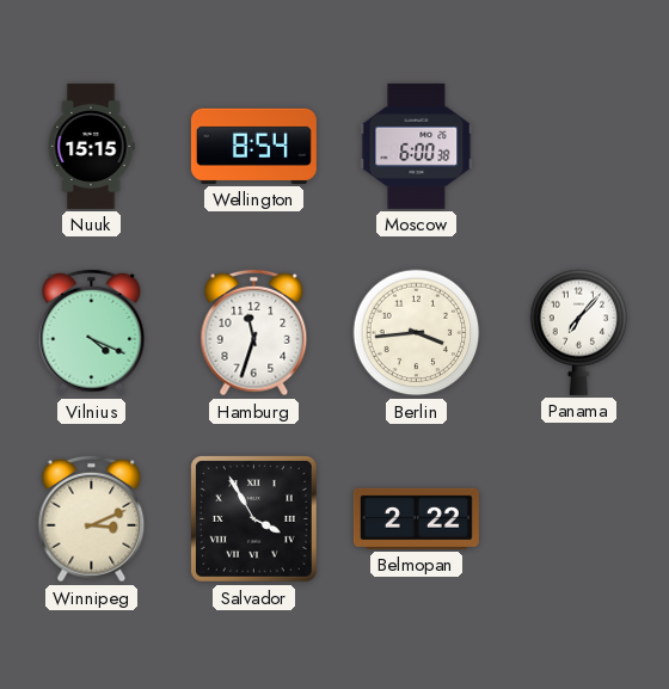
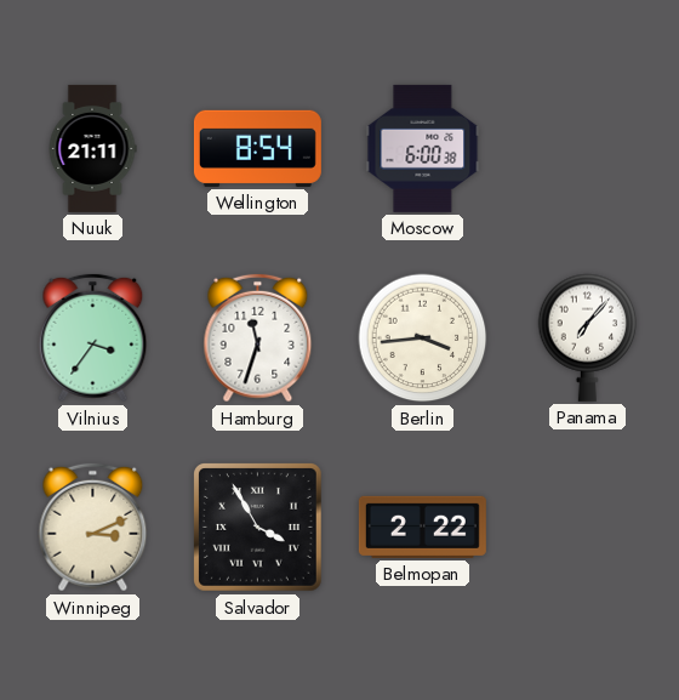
Nuuk: 15:15 -> 21:11 (92, 148)
Vilnius: 4:19 -> 3:36 (93, 338)
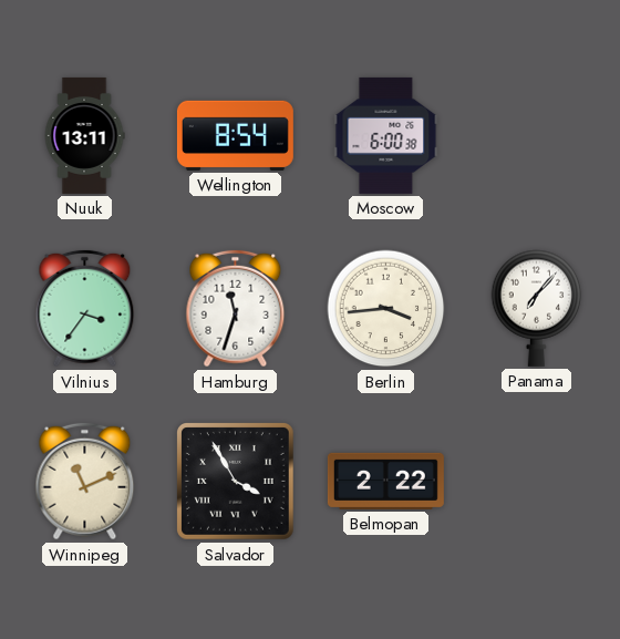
Nuuk: 21:11 -> 13:11 (84, 135)
Winnipeg: 3:11 -> 11:11 (85, 482)
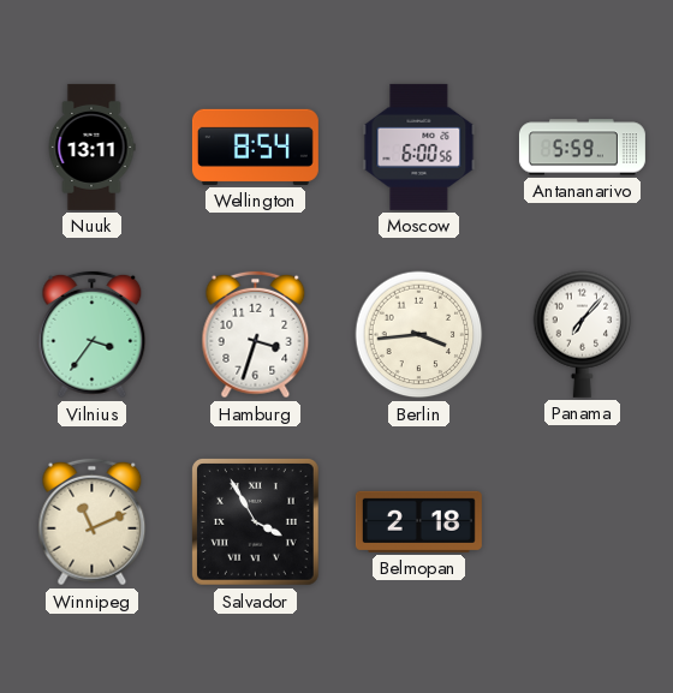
Moscow: 6:00:38 -> 6:00:56 (419, 147)
Antananarivo: none -> 5:59 (582, 148)
Hamburg: 11:33 -> 3:33 (256, 335)
Belmopan: 2:22 -> 2:18 (418, 521)
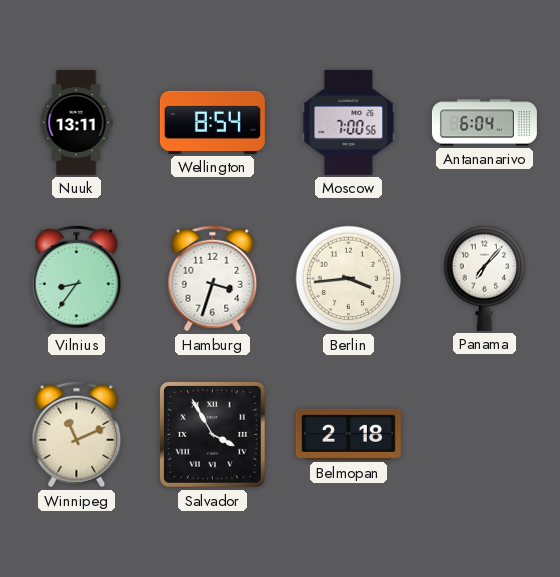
Moscow: 6:00 -> 7:00 (349, 122)
Antananarivo: 5:59 -> 6:04 (484, 123)
Vilnius: 3:36 -> 8:36 (77, 279)
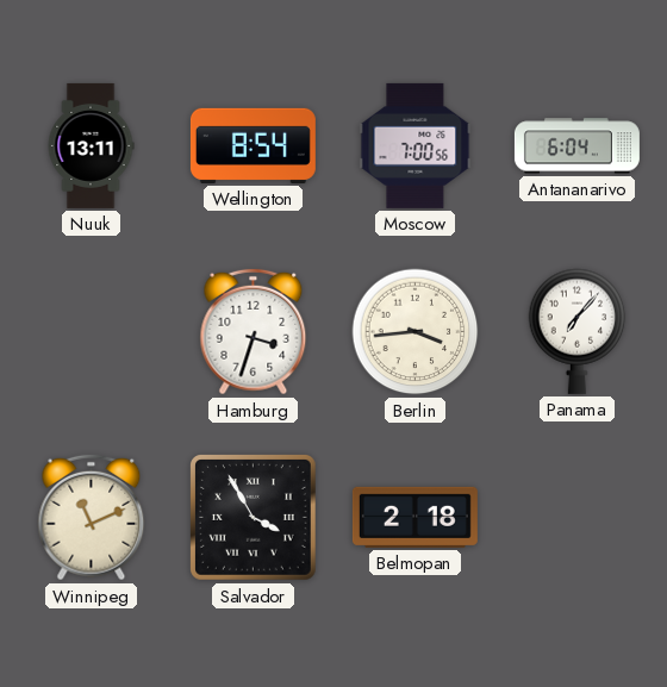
Vilnius: 8:36 -> none (77, 279)
